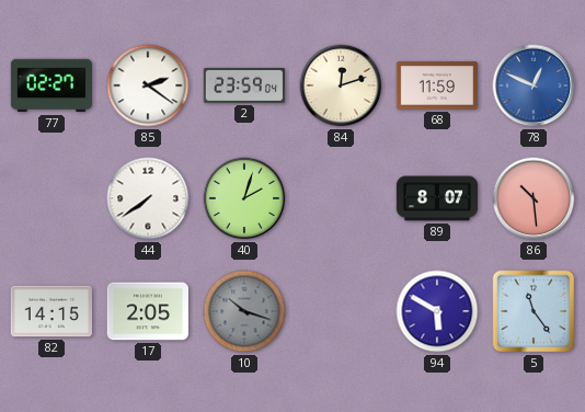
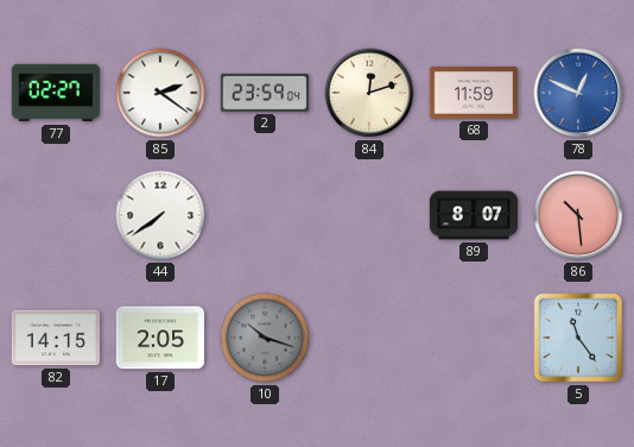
40: 2:03 -> none (244, 198)
94: 5:50 -> none (437, 311)
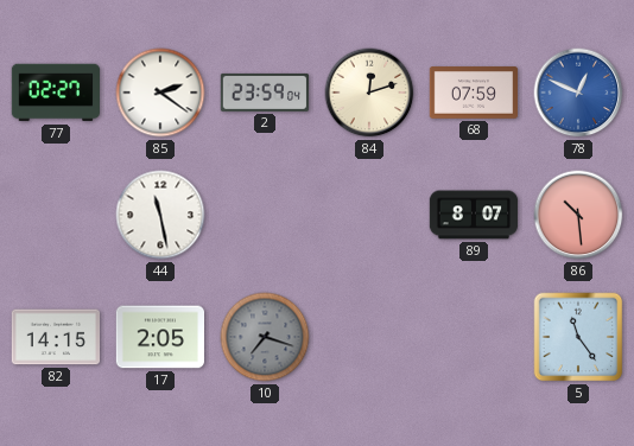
68: 11:59 -> 07:59 (473, 93)
44: 7:39 -> 11:28 (160, 215)
10: 10:18 -> 7:18 (265, 337)
